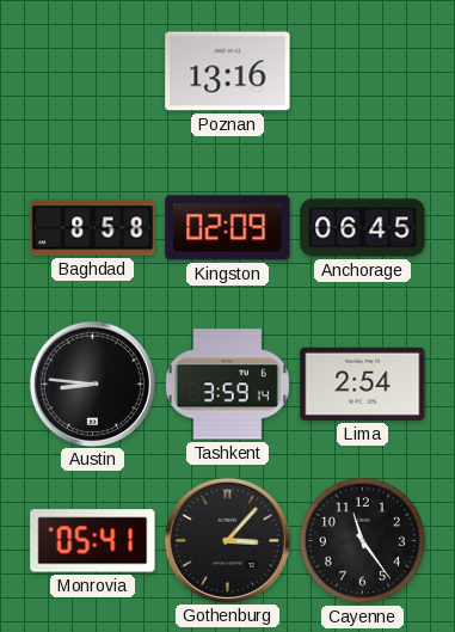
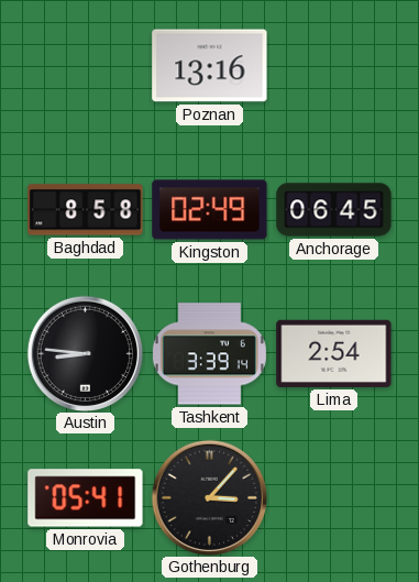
Kingston: 02:09 -> 02:49 (210, 210)
Tashkent: 3:59 -> 3:39 (209, 354)
Cayenne: 11:24 -> none (362, 540)
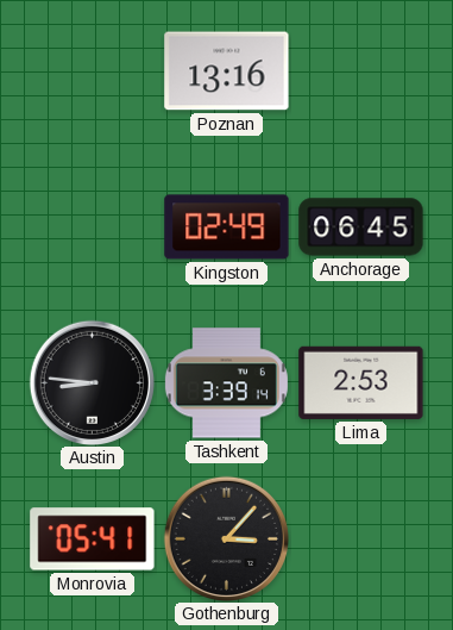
Baghdad: 8:58 -> none (86, 210)
Lima: 2:54 -> 2:53 (361, 382)
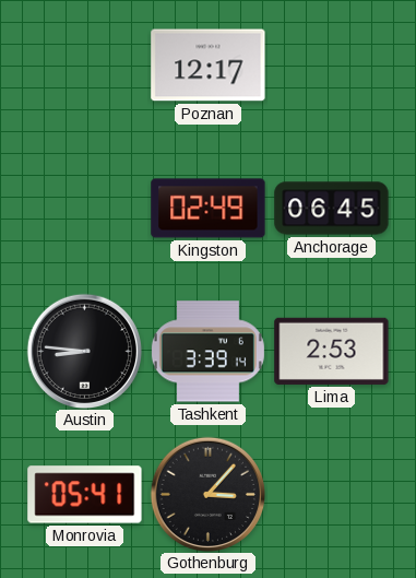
Poznan: 13:16 -> 12:17 (209, 66)
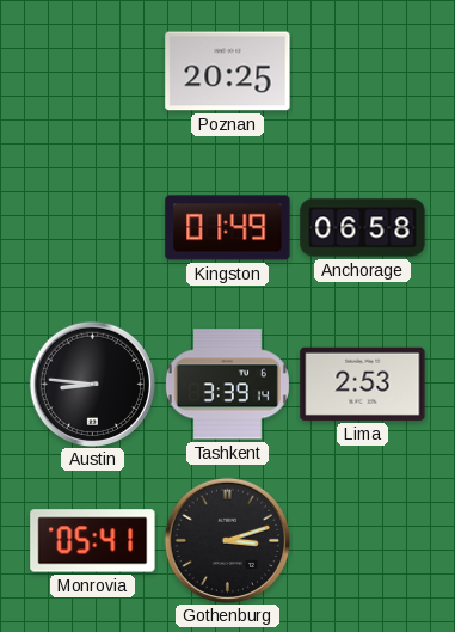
Poznan: 12:17 -> 20:25 (228, 72)
Kingston: 02:49 -> 01:49 (228, 228)
Anchorage: 06:45 -> 06:58 (363, 228)
Gothenburg: 3:07 -> 3:12 (227, 540)
